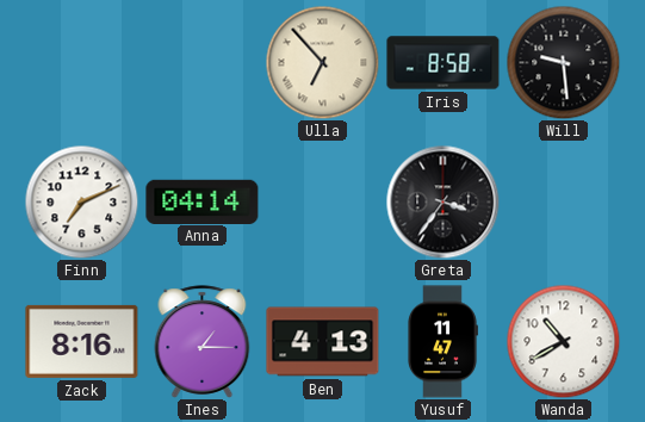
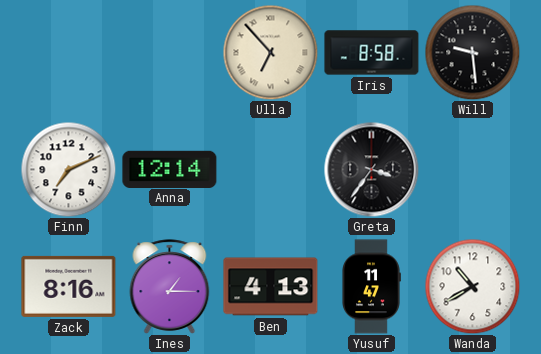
Anna: 04:14 -> 12:14 (170, 169)
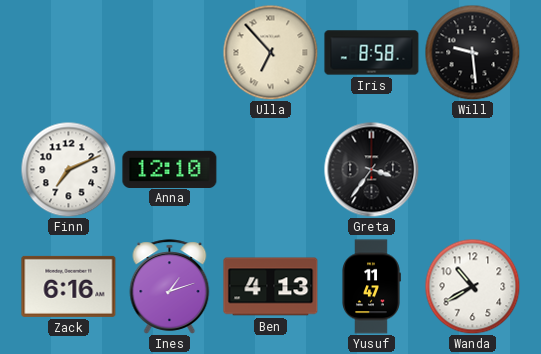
Anna: 12:14 -> 12:10 (170, 169)
Zack: 8:16 -> 6:16 (69, 286)
Ines: 1:15 -> 1:12 (170, 287)
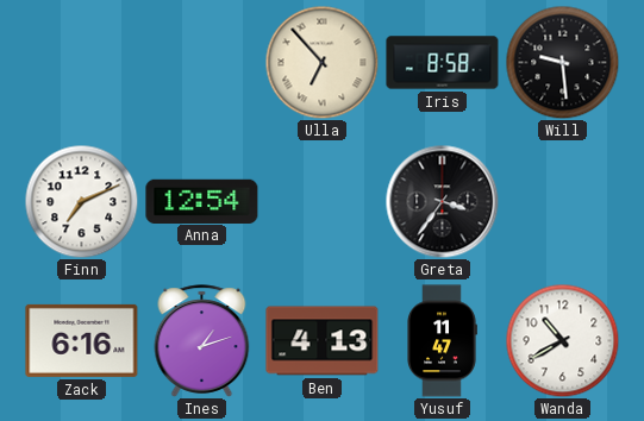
Anna: 12:10 -> 12:54 (202, 201)
